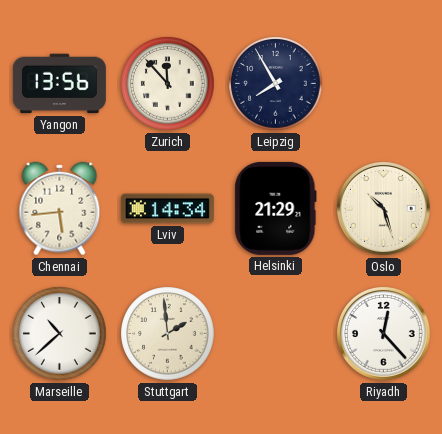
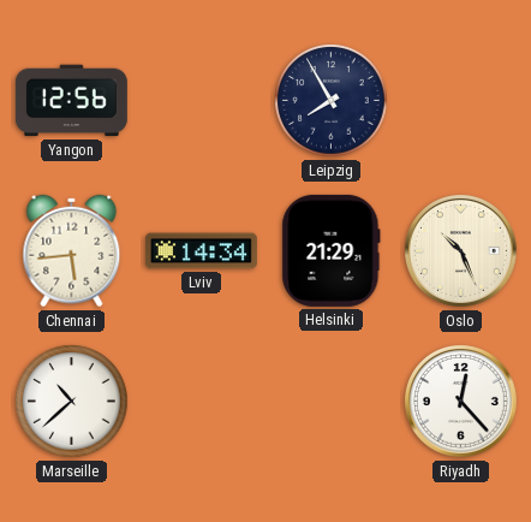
Yangon: 13:56 -> 12:56 (71, 101)
Zurich: 11:53 -> none (168, 84)
Oslo: 10:27 -> 10:26 (461, 251)
Stuttgart: 1:59 -> none (168, 334)
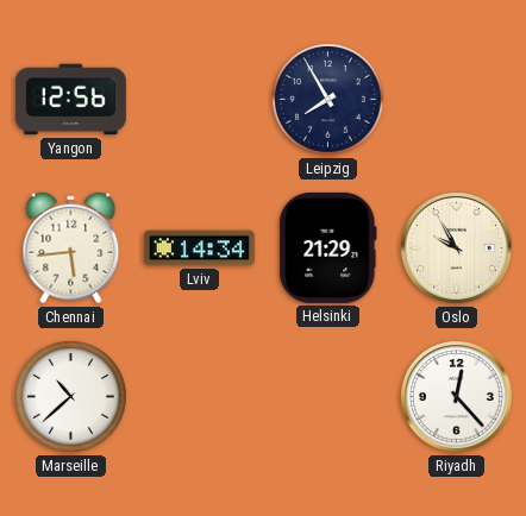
Oslo: 10:26 -> 9:55 (457, 248)
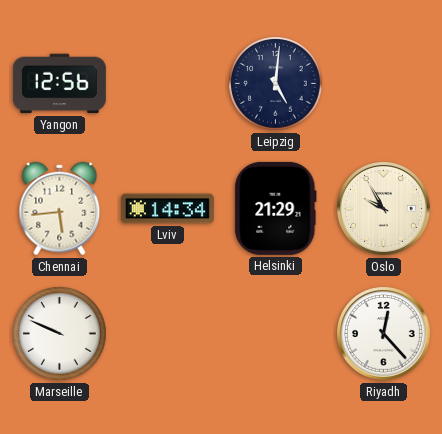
Leipzig: 7:55 -> 5:01 (276, 84)
Marseille: 10:38 -> 9:49 (60, 334)
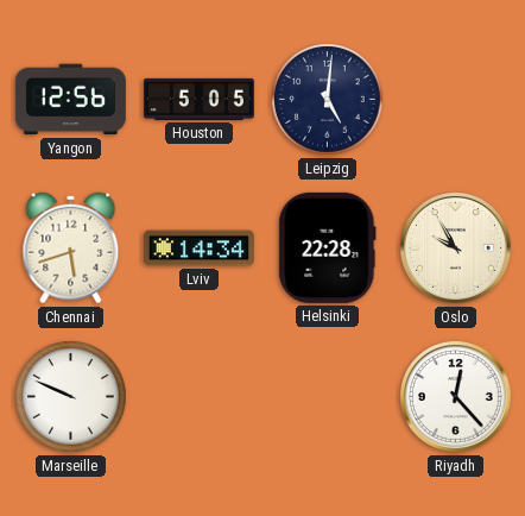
Houston: none -> 5:05 (198, 99)
Chennai: 5:44 -> 5:42 (71, 248)
Helsinki: 21:29 -> 22:28 (328, 247)
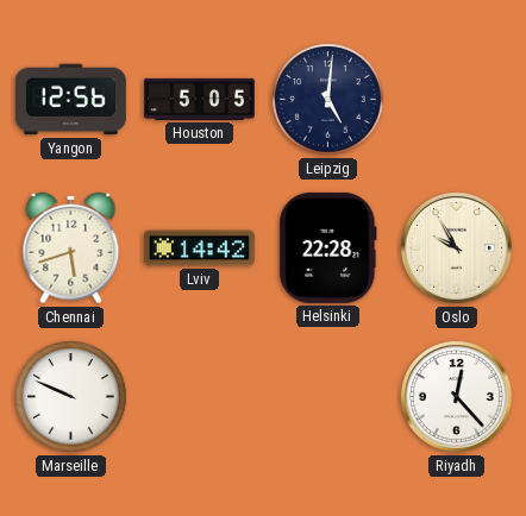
Lviv: 14:34 -> 14:42 (199, 248)
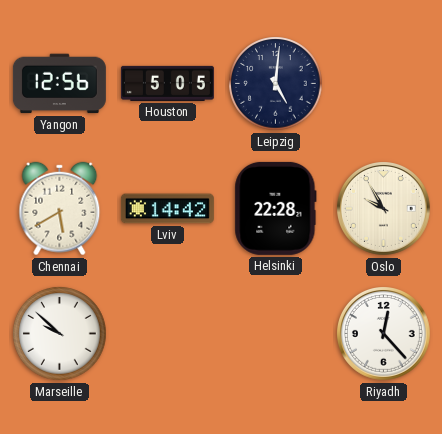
Chennai: 5:42 -> 5:40 (60, 209)
Marseille: 9:49 -> 9:52 (60, 334)
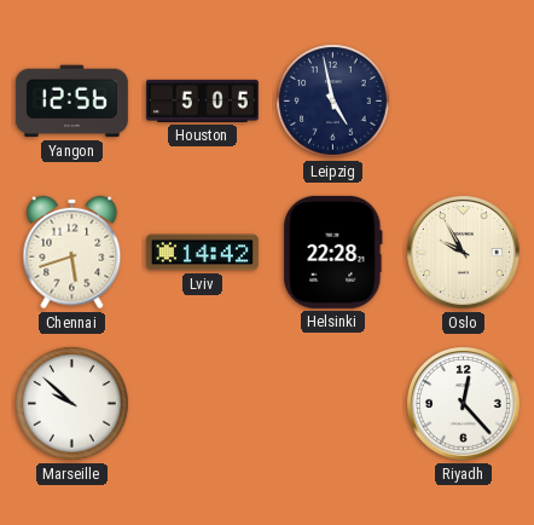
Leipzig: 5:01 -> 4:58 (333, 102)
Chennai: 5:40 -> 5:42 (72, 253)
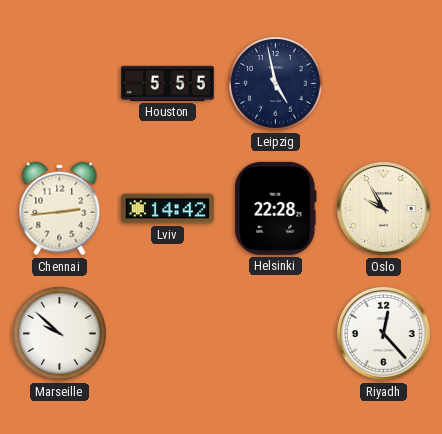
Yangon: 12:56 -> none (71, 102)
Houston: 5:05 -> 5:55 (167, 83)
Chennai: 5:42 -> 2:44 (60, 209)
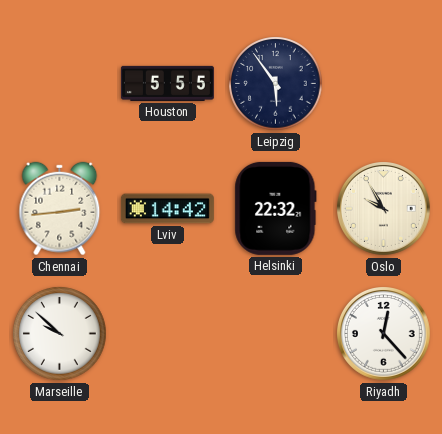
Leipzig: 4:58 -> 5:54 (276, 84)
Helsinki: 22:28 -> 22:32 (276, 208)
